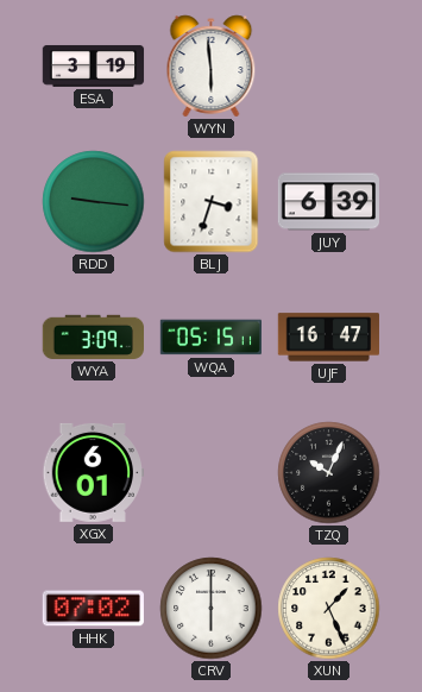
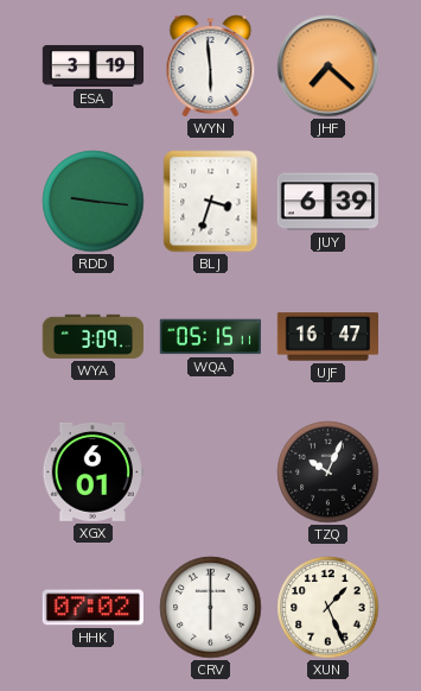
JHF: none -> 7:22 (328, 66)
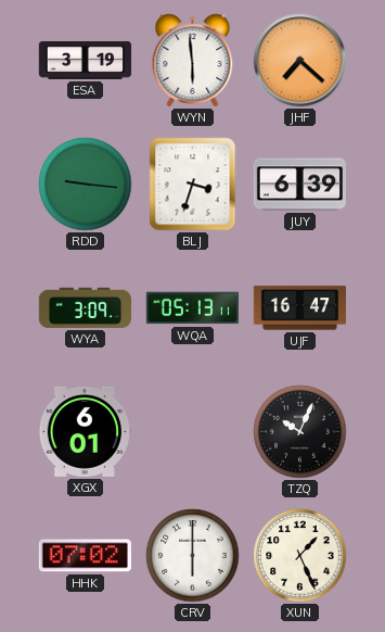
WQA: 05:15 -> 05:13 (192, 308)
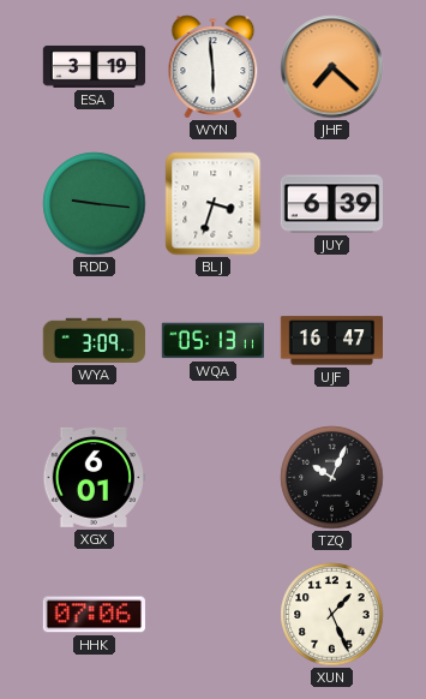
HHK: 07:02 -> 07:06 (94, 615)
CRV: 6:00 -> none (193, 556)
